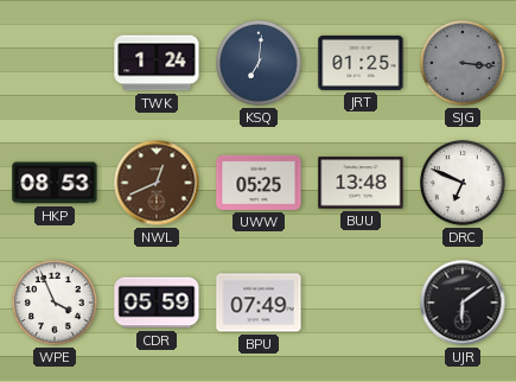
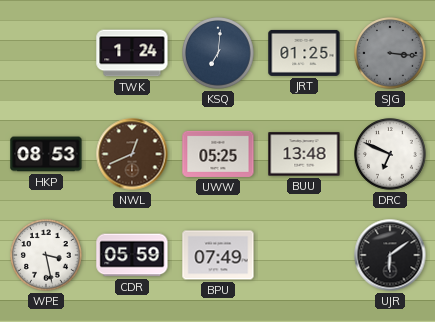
WPE: 3:56 -> 3:28 (46, 255)
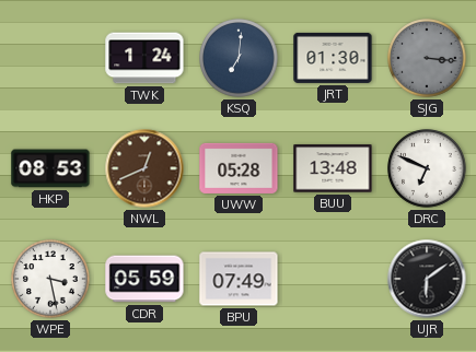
JRT: 01:25 -> 01:30 (333, 58)
UWW: 05:25 -> 05:28 (239, 168)
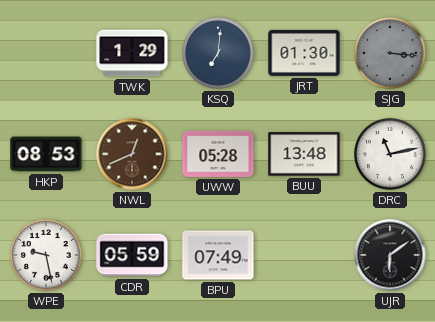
TWK: 1:24 -> 1:29 (132, 53)
DRC: 6:49 -> 11:13 (390, 154)
WPE: 3:28 -> 9:28 (46, 255)
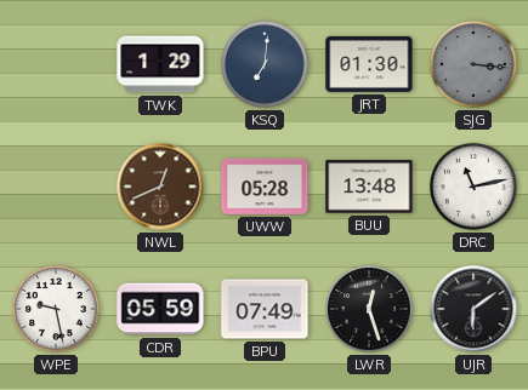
HKP: 08:53 -> none (46, 154)
LWR: none -> 12:27 (369, 309)
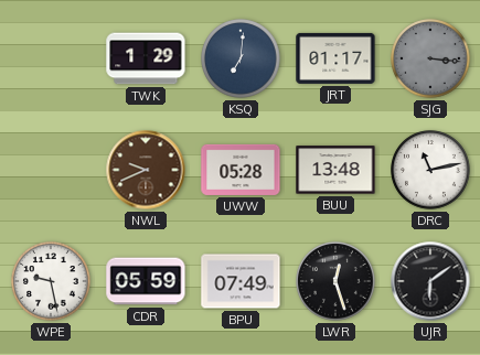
JRT: 01:30 -> 01:17 (335, 58)
NWL: 12:41 -> 9:41 (146, 170)
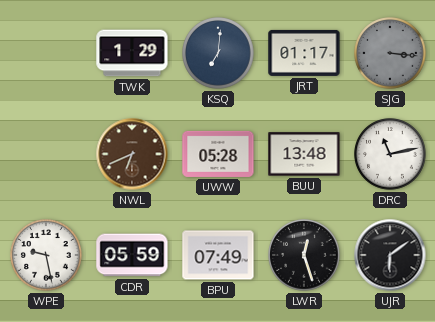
NWL: 9:41 -> 6:41 (132, 154)
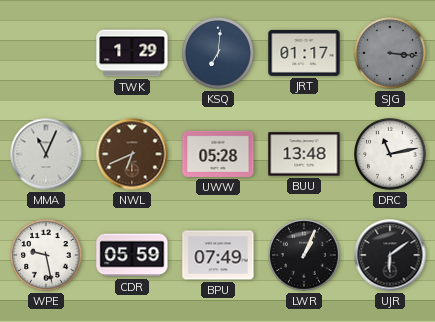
MMA: none -> 11:04 (46, 154)
LWR: 12:27 -> 1:04 (304, 255)
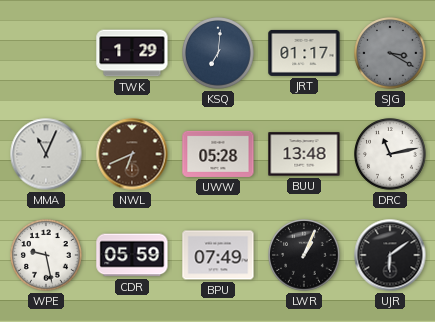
SJG: 3:16 -> 3:20 (390, 53)
